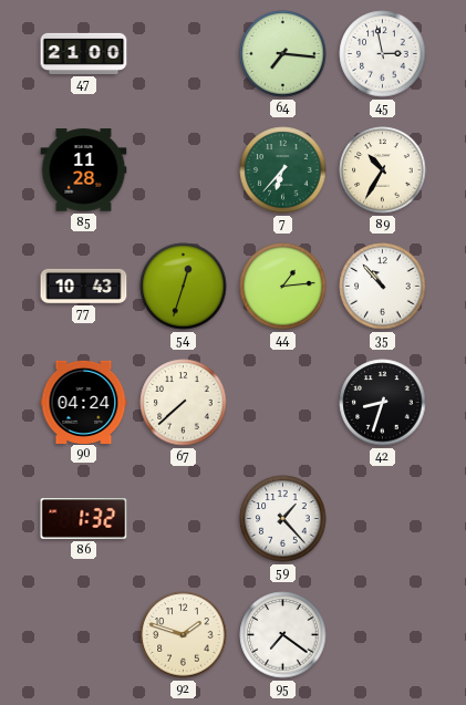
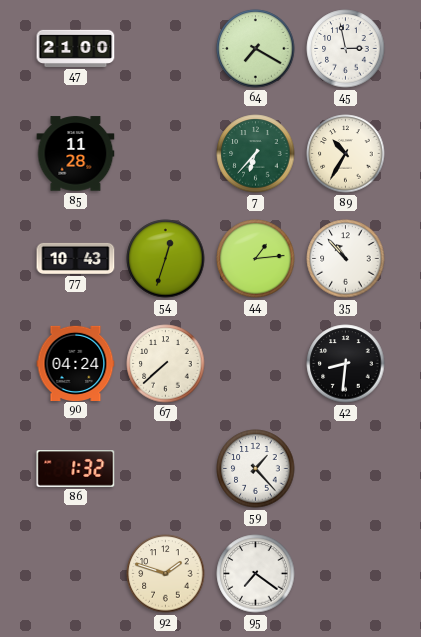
64: 7:16 -> 7:20 (256, 49)
42: 8:33 -> 8:31 (346, 364)
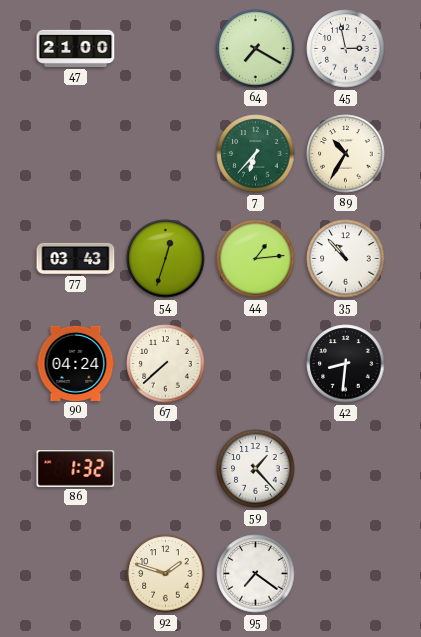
85: 11:28 -> none (76, 154)
77: 10:43 -> 03:43 (76, 258)
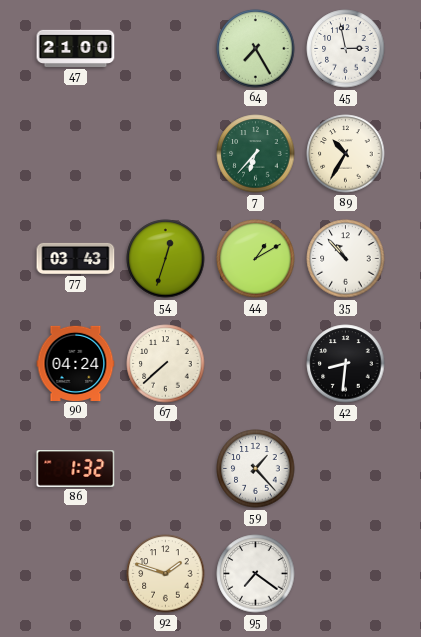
64: 7:20 -> 7:25 (256, 49)
44: 1:14 -> 1:10 (256, 259)
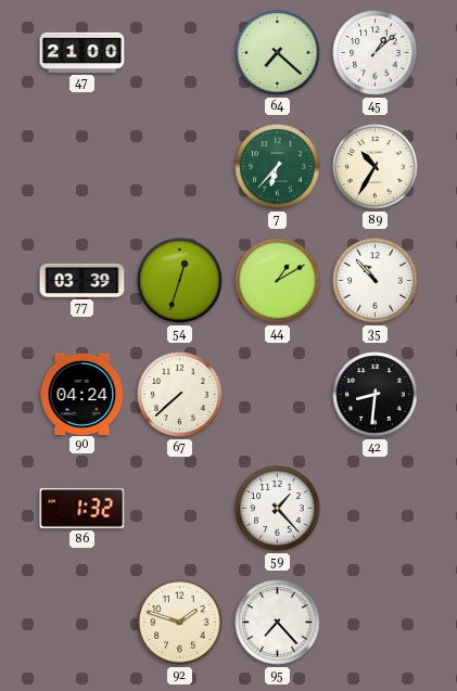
64: 7:25 -> 7:22 (278, 53)
45: 2:58 -> 1:08 (376, 53)
77: 03:43 -> 03:39 (82, 280)
95: 7:21 -> 7:23 (278, 623)
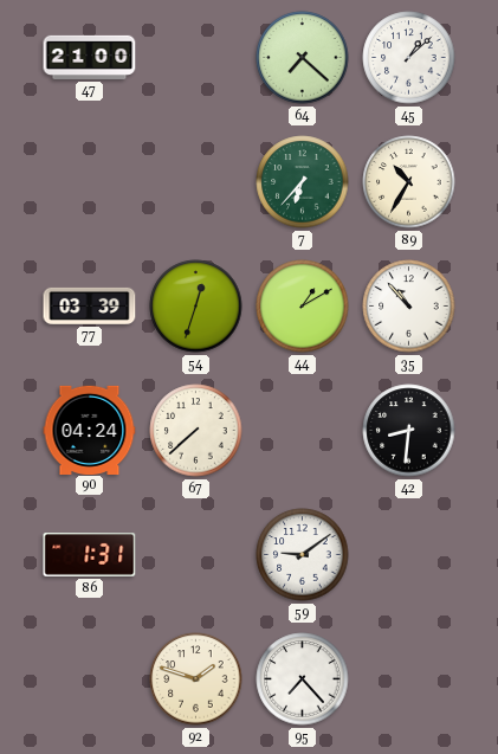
86: 1:32 -> 1:31 (90, 555)
59: 1:23 -> 9:09 (303, 555)
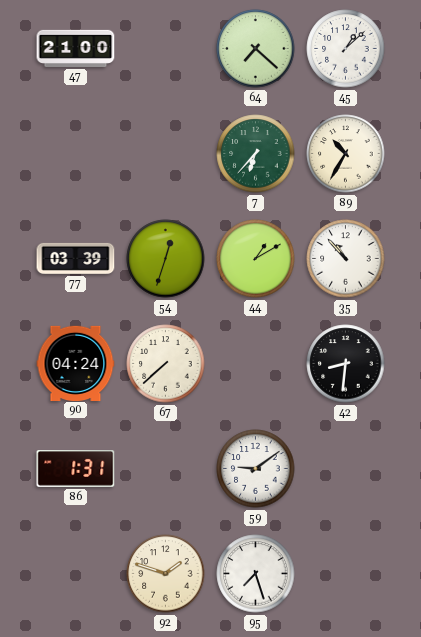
95: 7:23 -> 7:27 (256, 574)
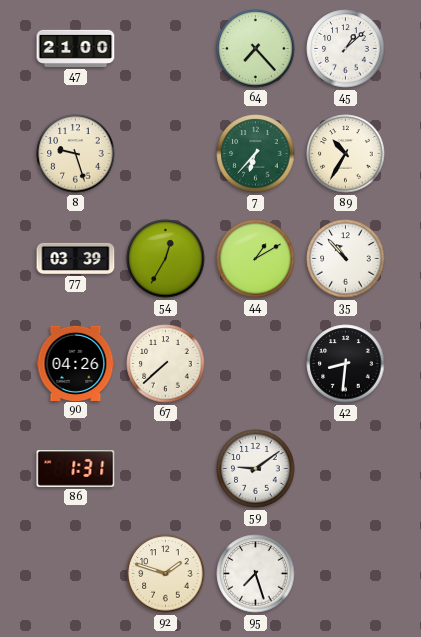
64: 7:22 -> 7:23 (256, 49)
8: none -> 9:27 (76, 154)
54: 12:33 -> 12:35 (166, 259)
90: 04:24 -> 04:26 (76, 363)
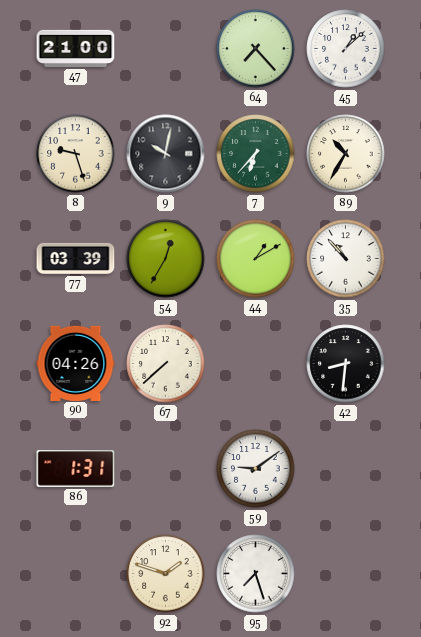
9: none -> 10:02 (166, 154)
